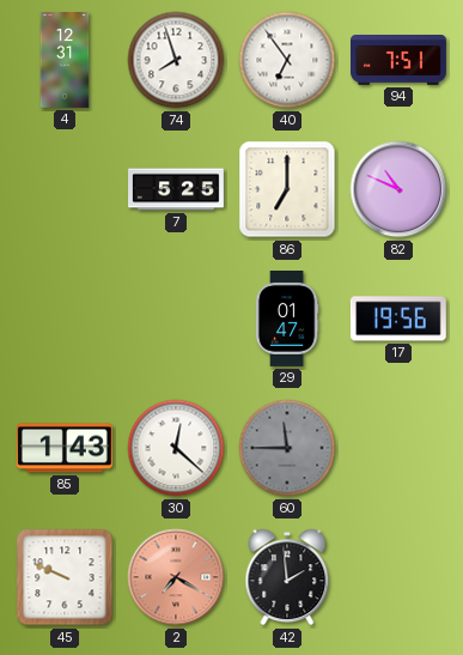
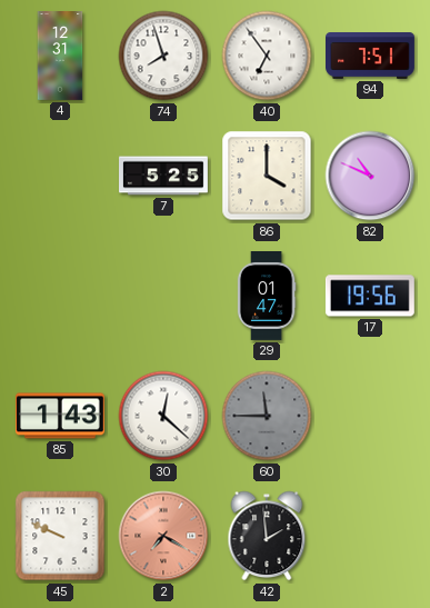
86: 7:00 -> 4:00 (267, 176)
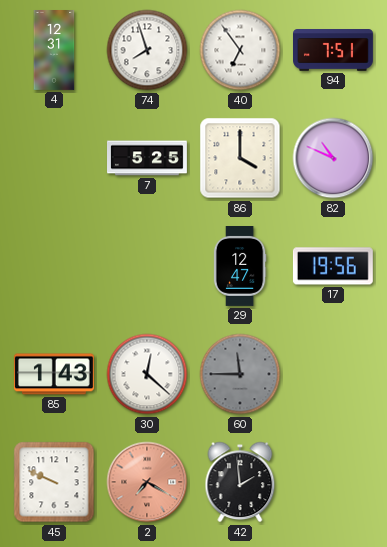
29: 01:47 -> 12:47 (240, 267)
